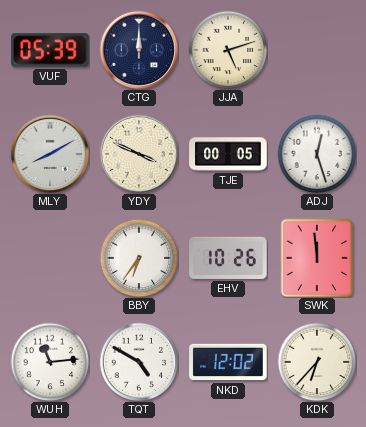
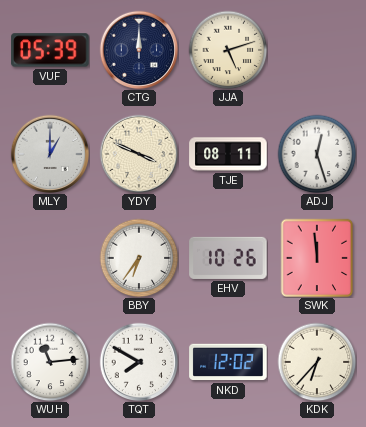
MLY: 8:10 -> 1:00 (50, 154)
TJE: 00:05 -> 08:11 (228, 154)
TQT: 4:50 -> 7:50 (139, 362)
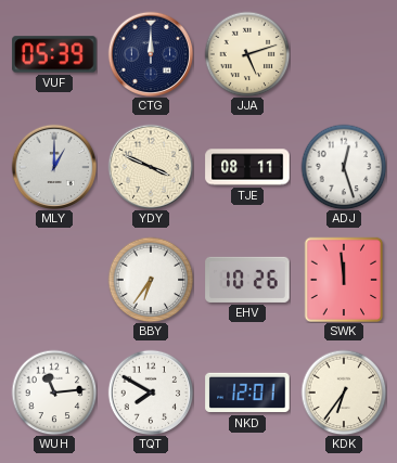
NKD: 12:02 -> 12:01 (247, 393)
KDK: 6:37 -> 6:36 (344, 393)
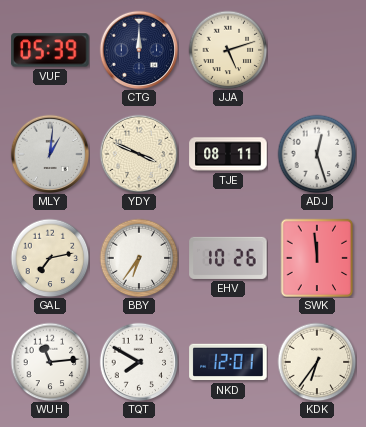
MLY: 1:00 -> 1:01 (50, 154)
GAL: none -> 7:13 (50, 258)
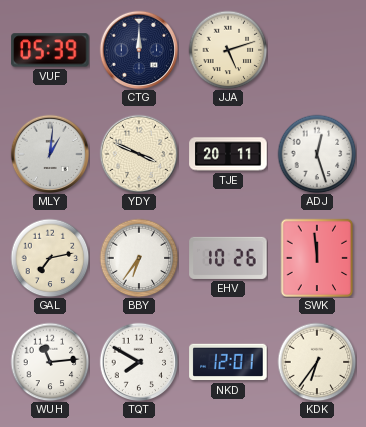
TJE: 08:11 -> 20:11 (228, 154)
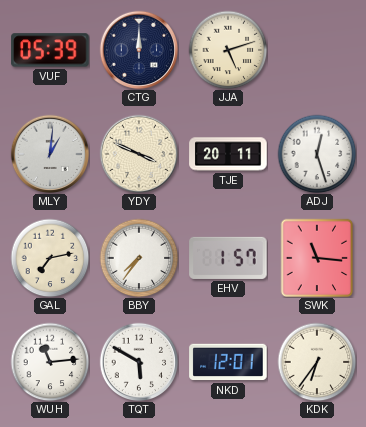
BBY: 6:36 -> 7:36 (139, 258)
EHV: 10:26 -> 1:57 (228, 258)
SWK: 11:59 -> 11:16 (317, 258)
TQT: 7:50 -> 5:50 (139, 362)
